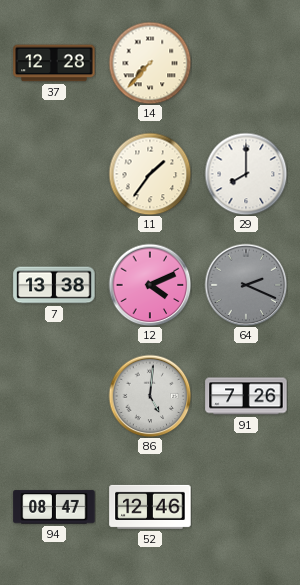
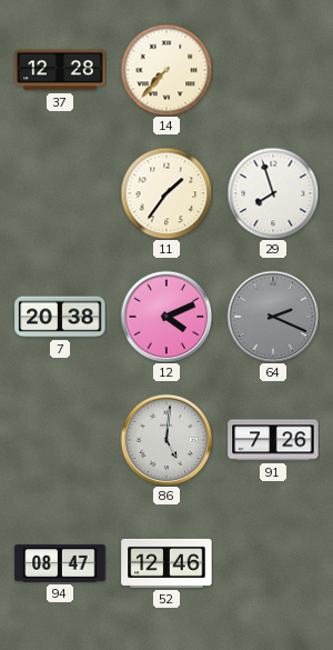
29: 8:00 -> 7:57 (273, 193)
7: 13:38 -> 20:38 (60, 317)
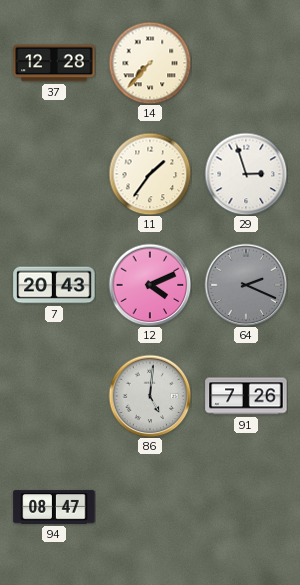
29: 7:57 -> 2:57 (246, 174)
7: 20:38 -> 20:43 (54, 285)
52: 12:46 -> none (167, 563)
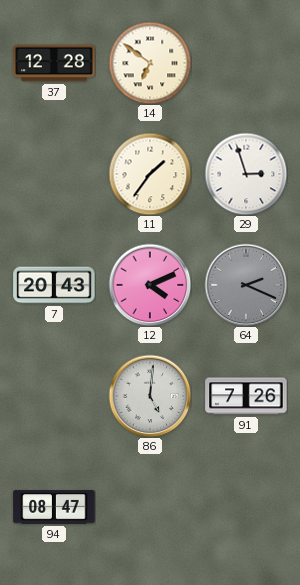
14: 7:37 -> 6:51 (150, 63)
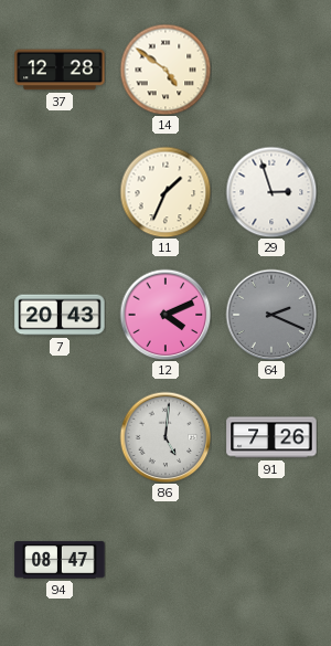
14: 6:51 -> 4:51 (165, 70)
11: 1:36 -> 1:34 (165, 192)
